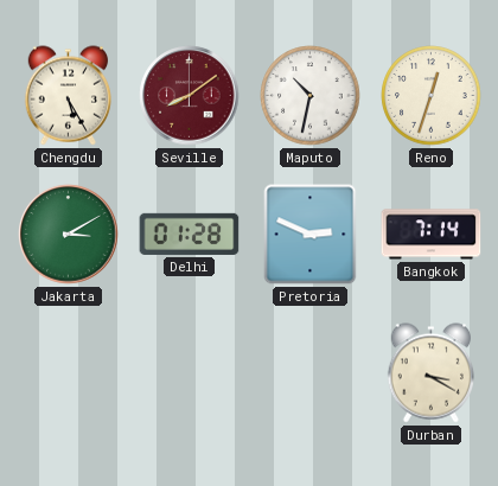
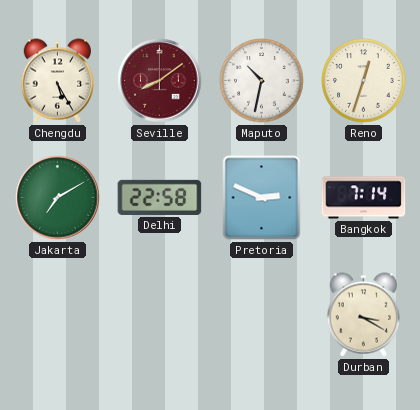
Jakarta: 3:10 -> 7:10 (58, 198)
Delhi: 01:28 -> 22:58 (160, 197)
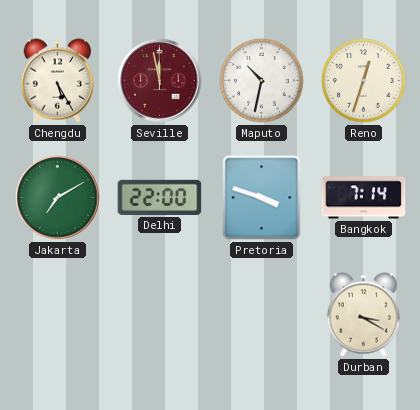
Seville: 8:09 -> 11:58 (160, 81)
Delhi: 22:58 -> 22:00 (160, 197)
Pretoria: 2:49 -> 3:48 (262, 198)
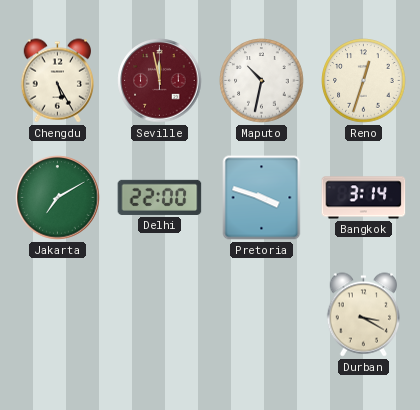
Bangkok: 7:14 -> 3:14 (364, 198)
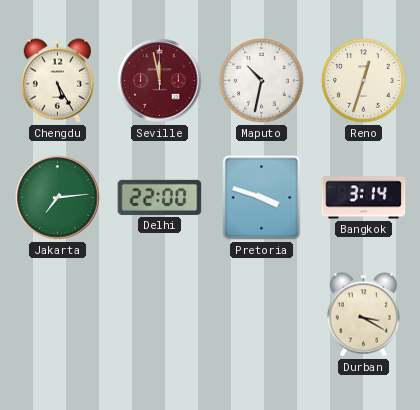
Jakarta: 7:10 -> 7:14 (58, 198)
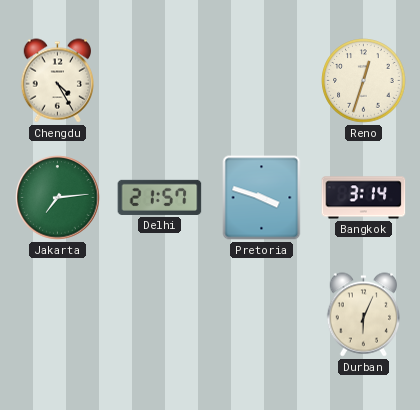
Chengdu: 5:25 -> 4:25 (57, 81)
Seville: 11:58 -> none (160, 81)
Maputo: 10:32 -> none (262, 81)
Delhi: 22:00 -> 21:57 (160, 197)
Durban: 3:20 -> 6:04 (363, 315)
